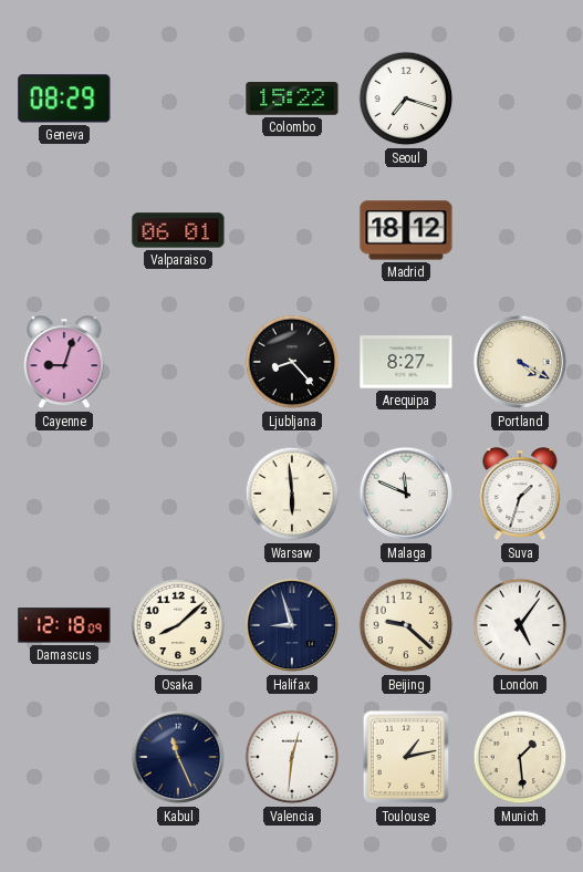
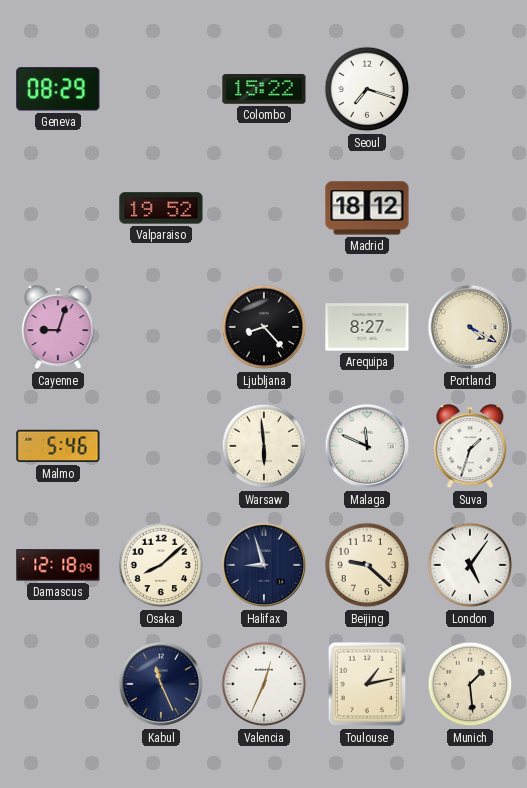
Valparaiso: 06:01 -> 19:52 (161, 208)
Malmo: none -> 5:46 (58, 446)
Valencia: 12:31 -> 12:34 (264, 684)
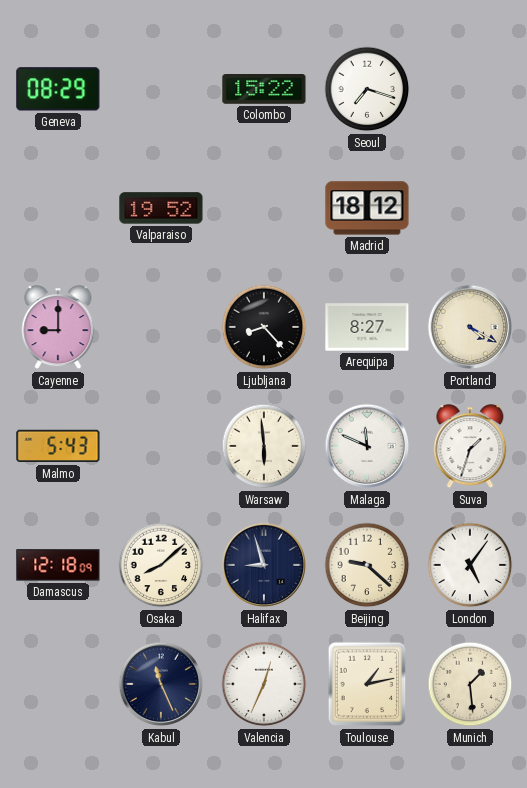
Cayenne: 9:03 -> 9:00 (58, 328)
Malmo: 5:46 -> 5:43 (58, 446)
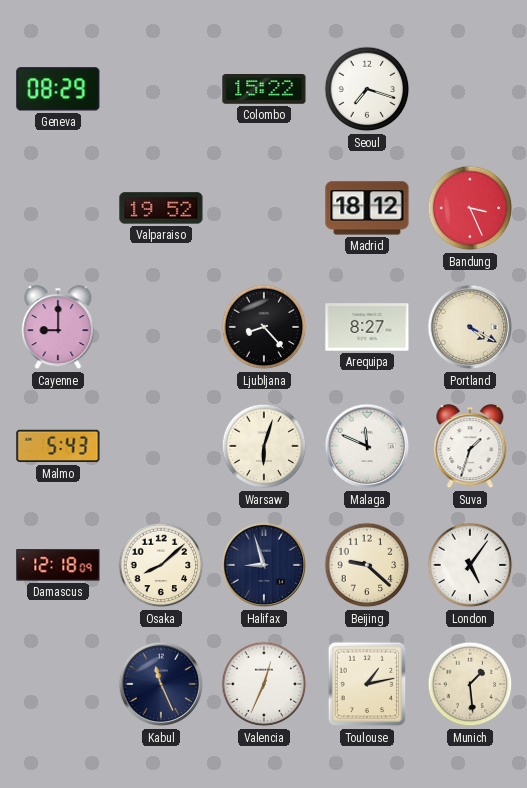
Bandung: none -> 3:26 (470, 208)
Warsaw: 5:59 -> 6:03 (264, 446)
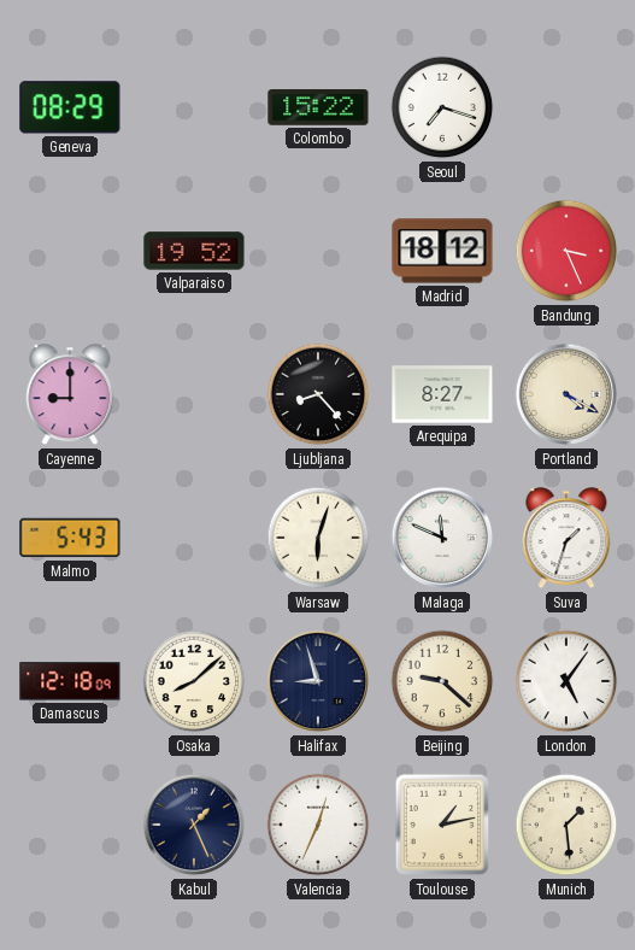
Kabul: 11:26 -> 1:26 (194, 825)
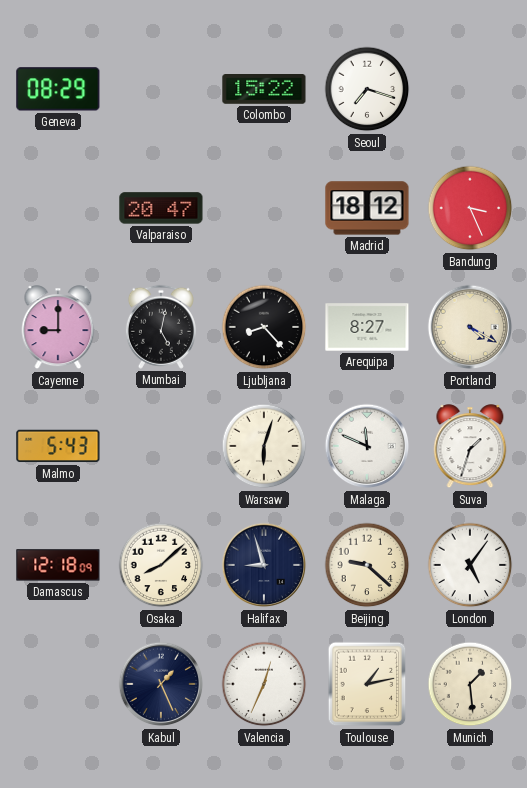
Valparaiso: 19:52 -> 20:47 (161, 208)
Mumbai: none -> 5:02 (161, 327)
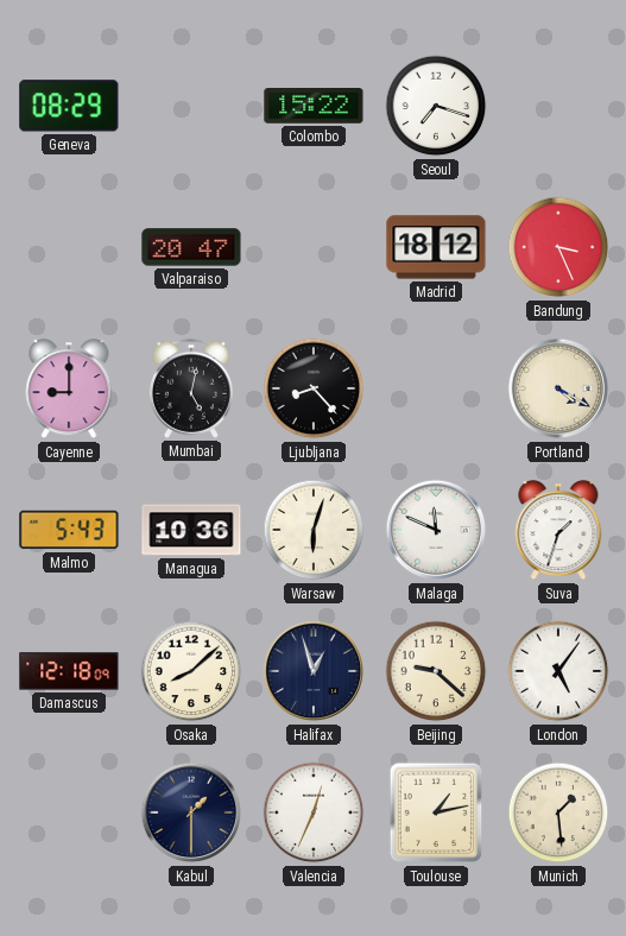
Arequipa: 8:27 -> none (367, 327)
Managua: none -> 10:36 (191, 530)
Halifax: 8:57 -> 12:57 (314, 671)
Kabul: 1:26 -> 1:30 (191, 812)
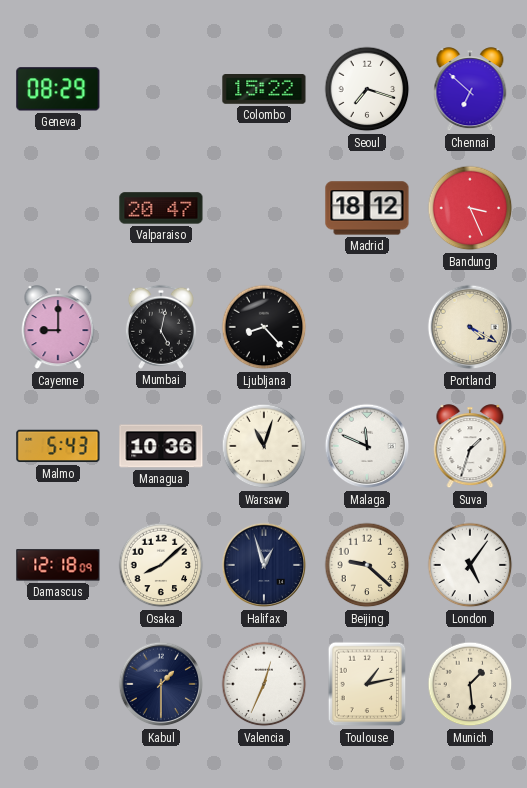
Chennai: none -> 6:52 (470, 90)
Warsaw: 6:03 -> 11:03 (264, 446)
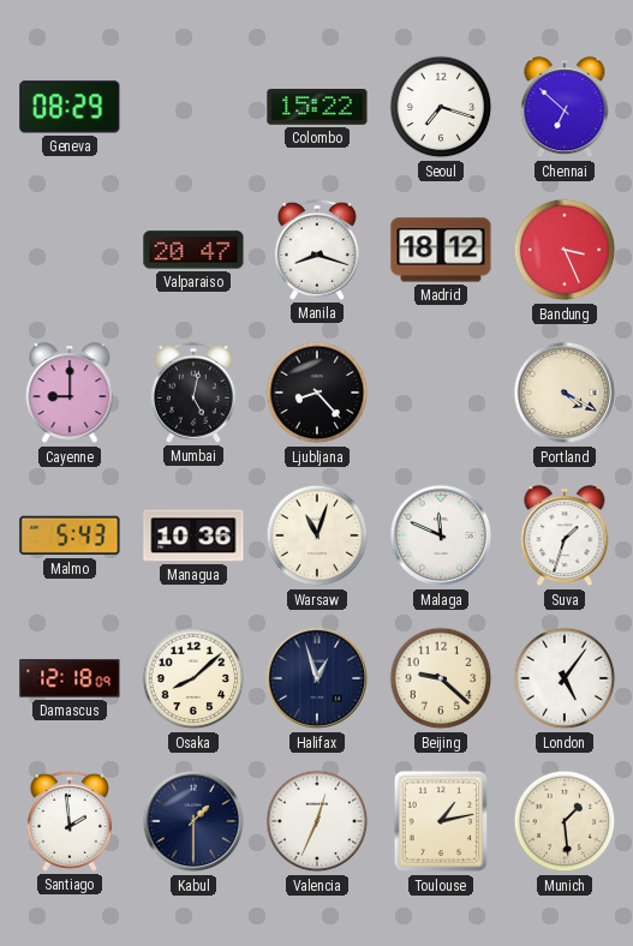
Manila: none -> 8:18 (317, 250)
Santiago: none -> 1:59 (70, 821)
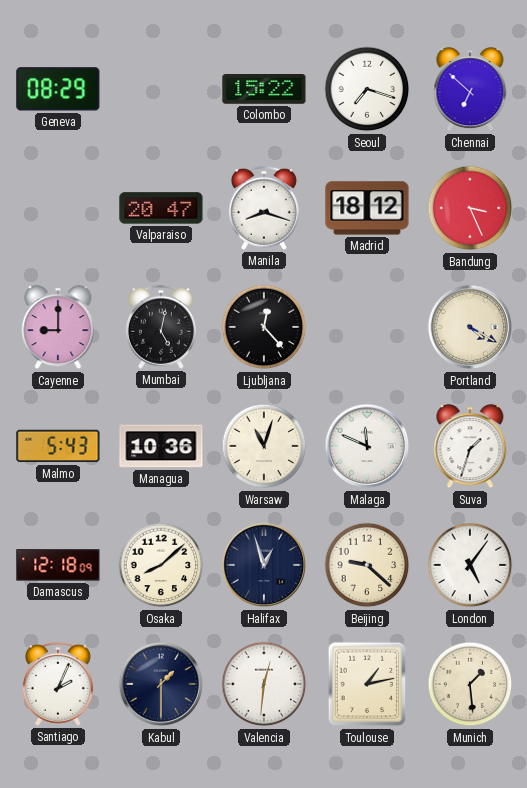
Ljubljana: 8:23 -> 12:23 (264, 327)
Santiago: 1:59 -> 2:04 (58, 684)
Valencia: 12:34 -> 12:31 (264, 684)
